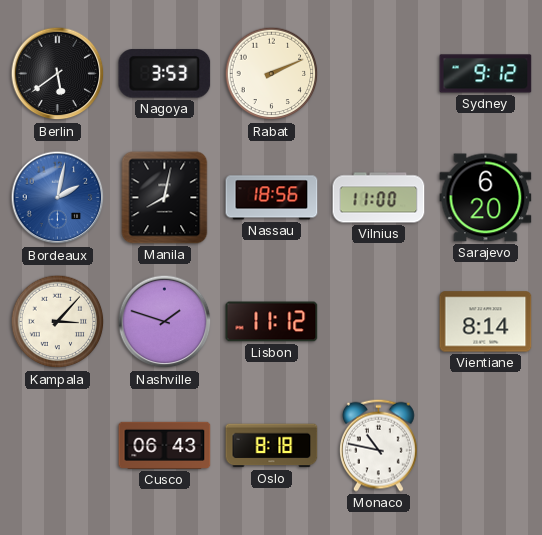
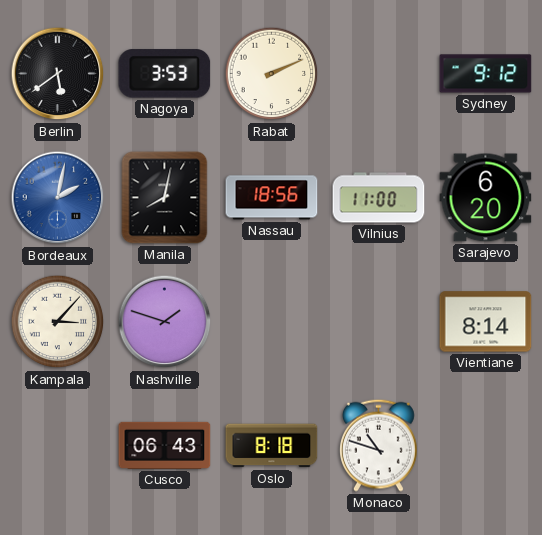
Lisbon: 11:12 -> none (272, 322)
Monaco: 10:47 -> 10:48 (378, 445)
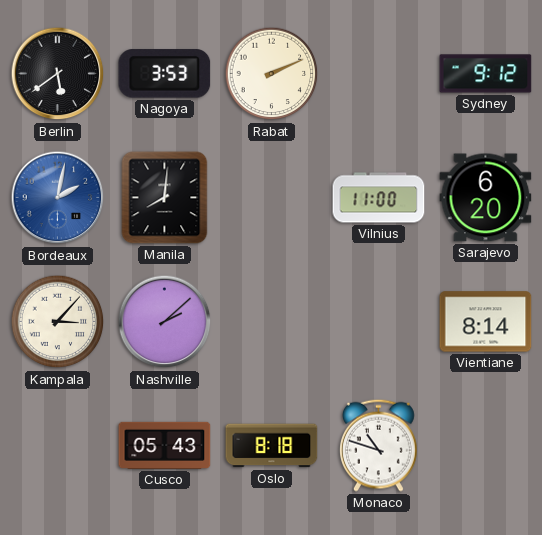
Manila: 8:02 -> 8:01 (165, 198)
Nassau: 18:56 -> none (272, 198)
Nashville: 1:48 -> 2:08 (165, 322)
Cusco: 06:43 -> 05:43 (165, 445)
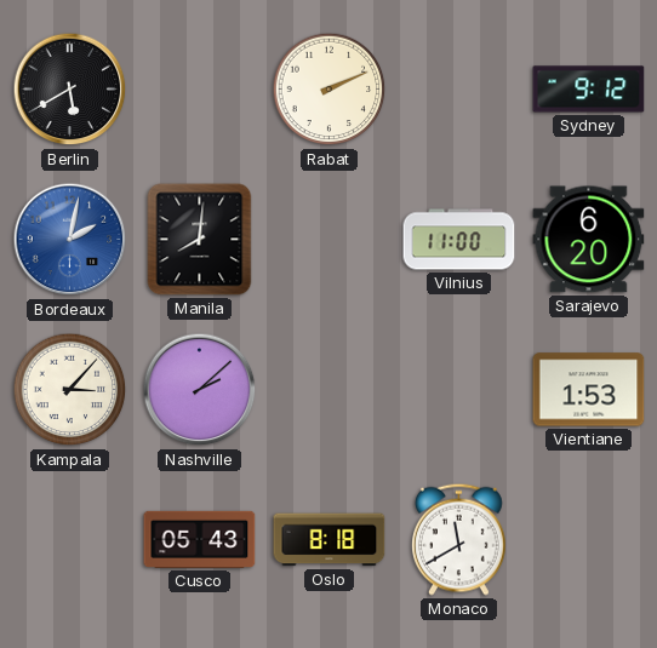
Berlin: 5:39 -> 5:40 (70, 90)
Nagoya: 3:53 -> none (165, 74)
Vientiane: 8:14 -> 1:53 (589, 390)
Monaco: 10:48 -> 11:40 (458, 539)
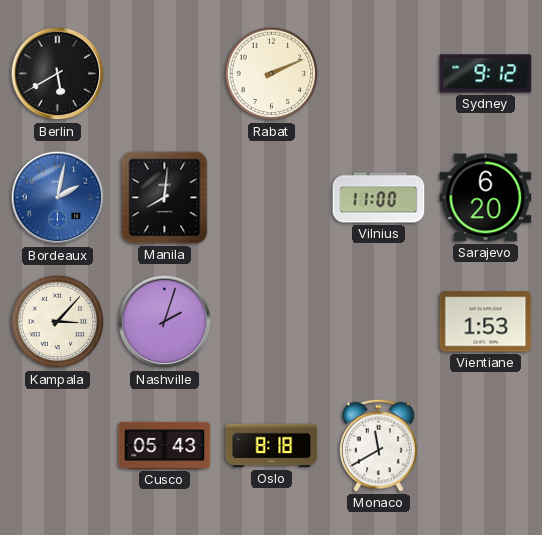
Nashville: 2:08 -> 2:03 (165, 322)
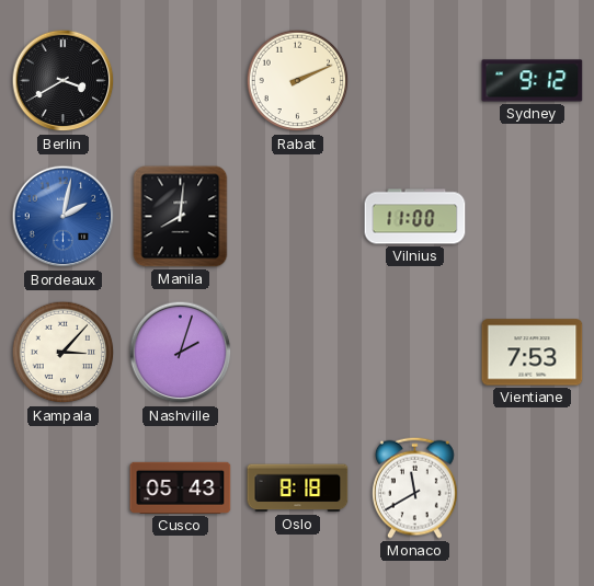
Berlin: 5:40 -> 3:40 (64, 81)
Sarajevo: 6:20 -> none (486, 198)
Vientiane: 1:53 -> 7:53 (533, 353)
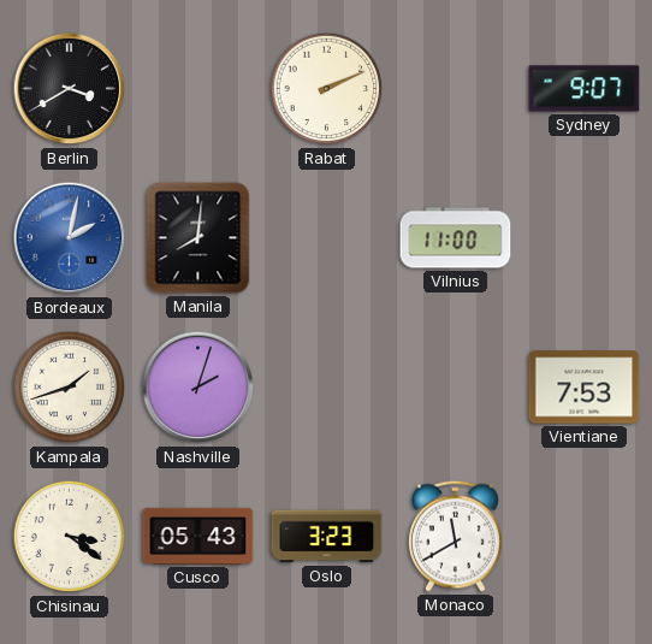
Sydney: 9:12 -> 9:07 (585, 89)
Kampala: 3:07 -> 1:42 (70, 388)
Chisinau: none -> 3:21 (70, 537)
Oslo: 8:18 -> 3:23 (327, 537)
